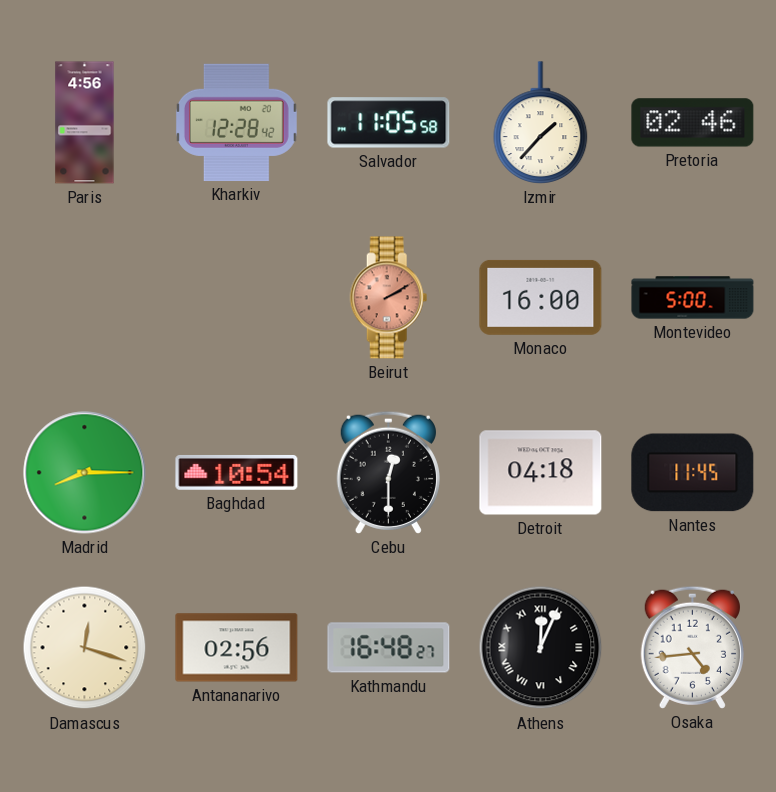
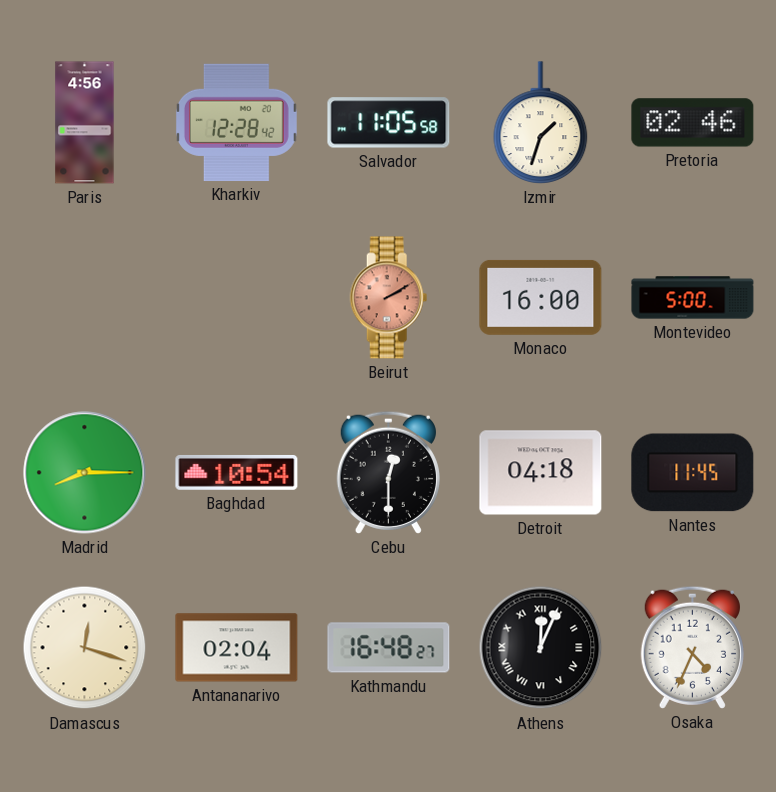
Izmir: 1:37 -> 1:33 (541, 123)
Antananarivo: 02:56 -> 02:04 (237, 648)
Osaka: 4:44 -> 4:34 (692, 647)
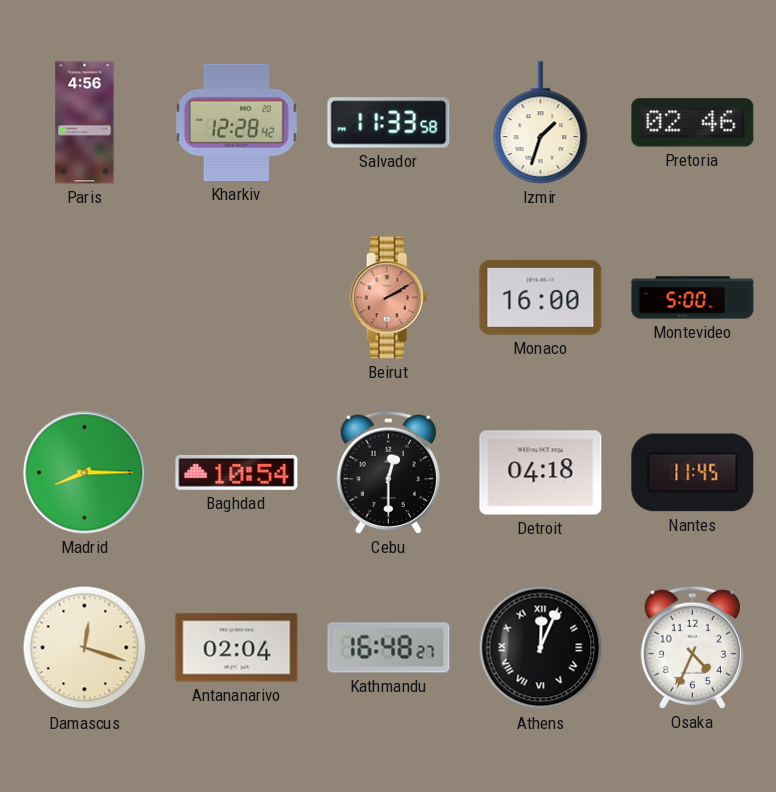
Salvador: 11:05 -> 11:33 (389, 123)
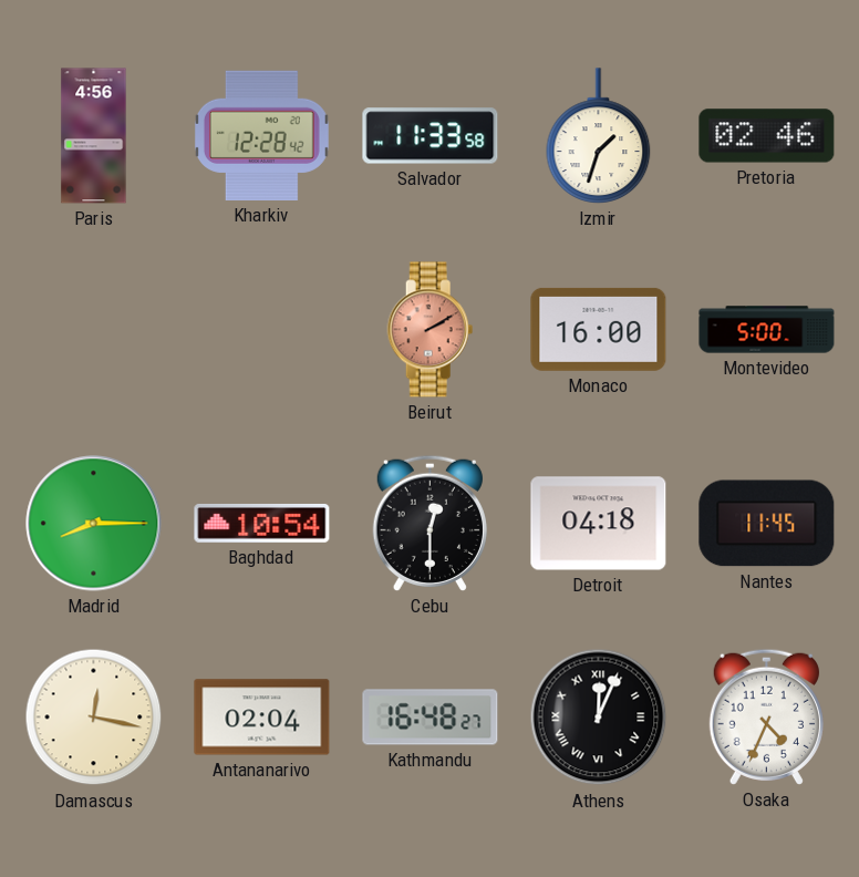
Damascus: 12:18 -> 12:17 (94, 718)
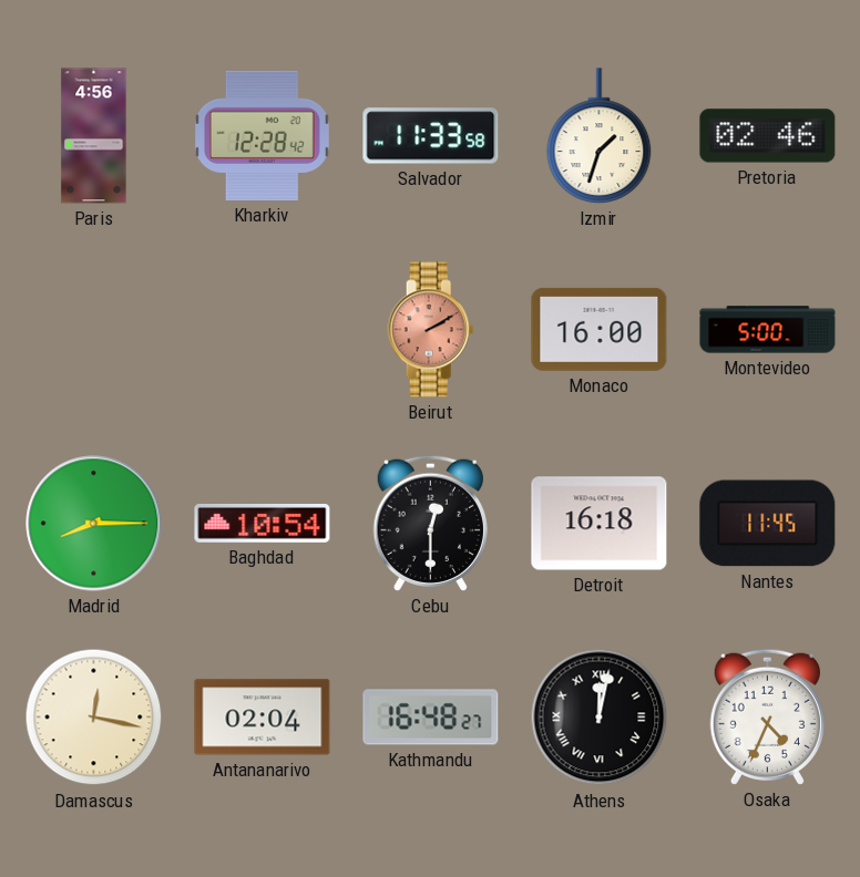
Detroit: 04:18 -> 16:18 (600, 524)
Athens: 12:04 -> 12:02 (600, 718)
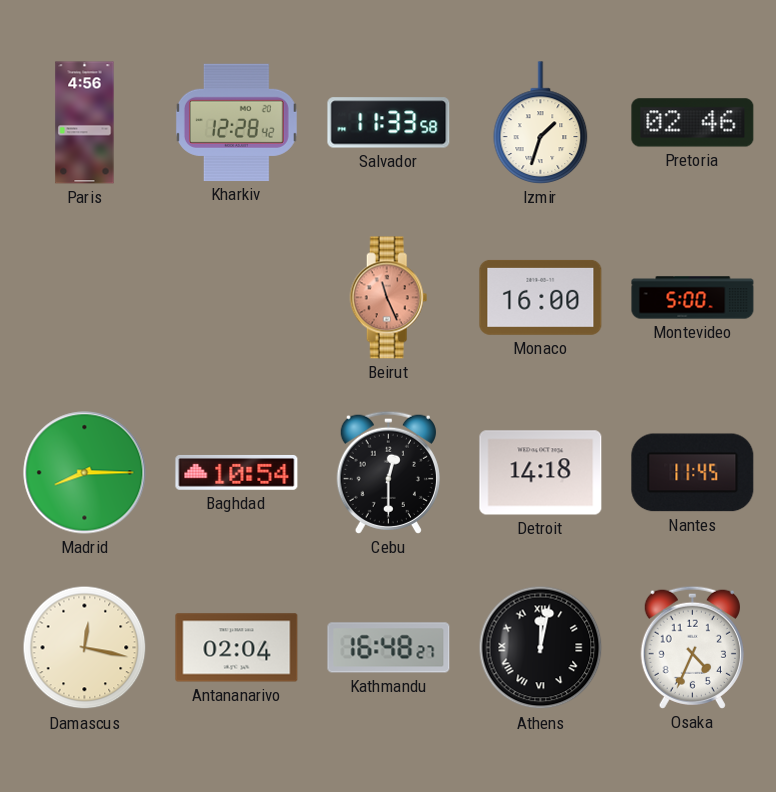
Beirut: 2:10 -> 11:26 (389, 298)
Detroit: 16:18 -> 14:18 (541, 473)
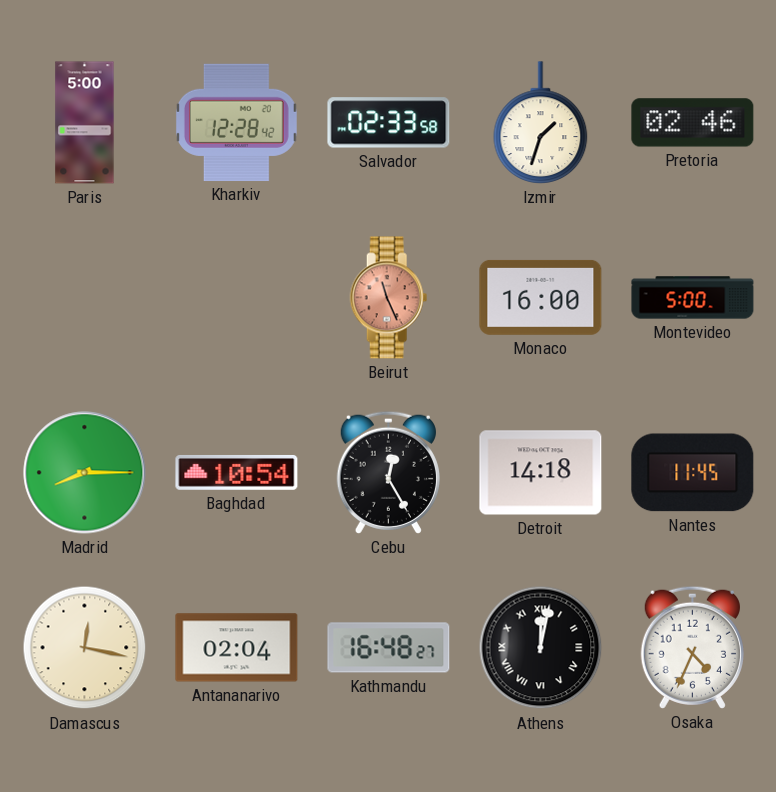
Paris: 4:56 -> 5:00 (85, 123)
Salvador: 11:33 -> 02:33 (389, 123)
Cebu: 12:30 -> 12:25 (388, 472)
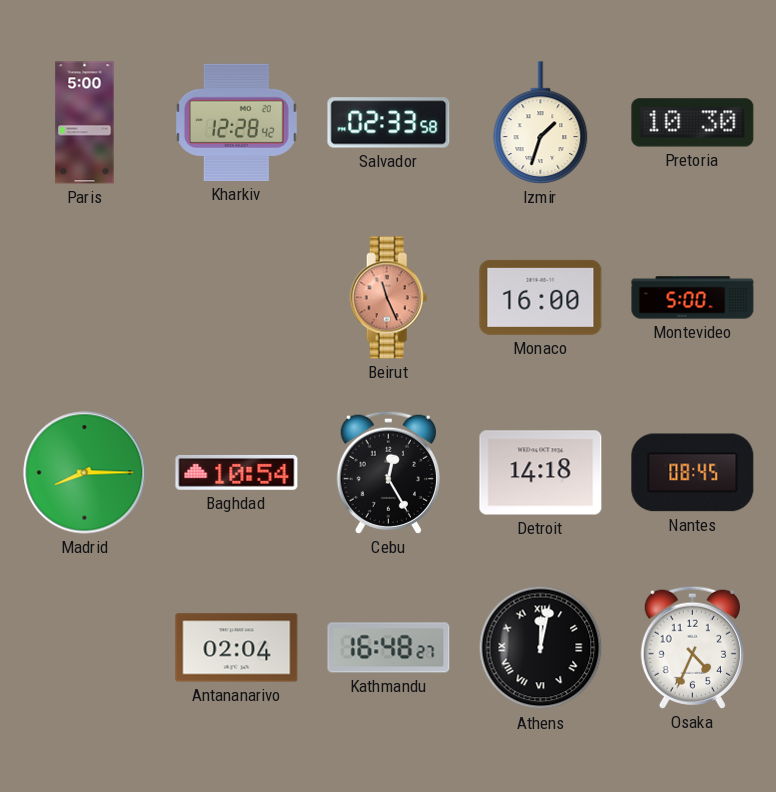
Pretoria: 02:46 -> 10:30 (693, 123)
Nantes: 11:45 -> 08:45 (693, 473)
Damascus: 12:17 -> none (85, 648)
